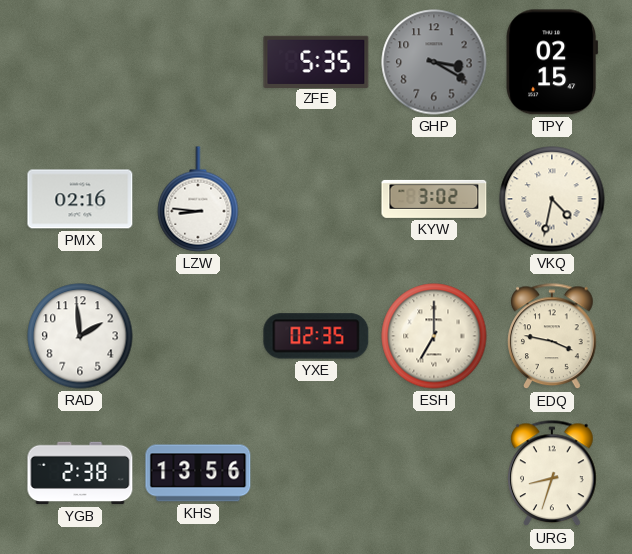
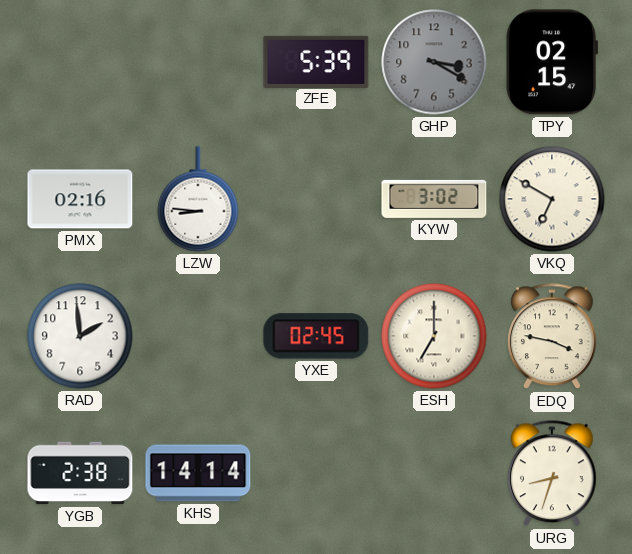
ZFE: 5:35 -> 5:39 (316, 61)
VKQ: 4:32 -> 6:50 (552, 199)
YXE: 02:35 -> 02:45 (316, 336)
KHS: 13:56 -> 14:14 (198, 473)
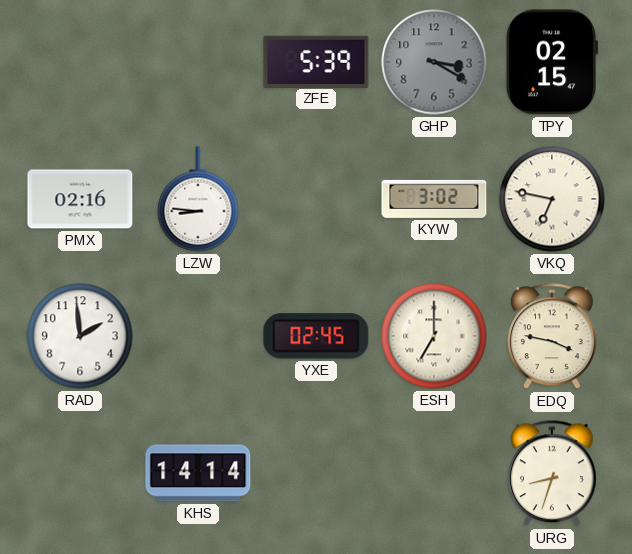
VKQ: 6:50 -> 6:47 (552, 199)
YGB: 2:38 -> none (80, 473)
